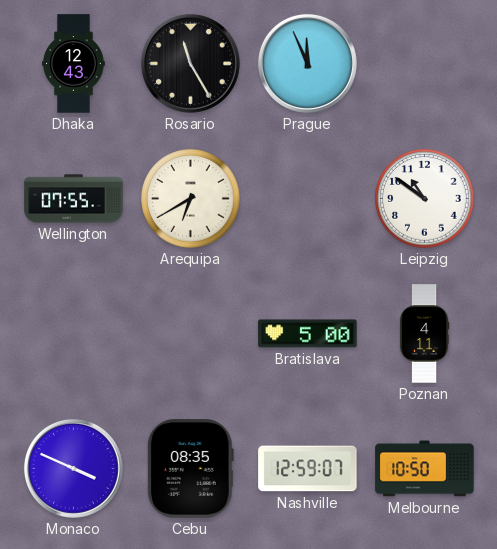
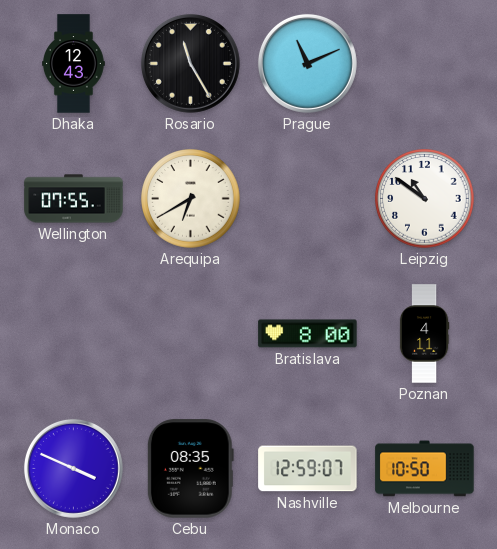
Prague: 11:56 -> 11:11 (307, 63)
Bratislava: 5:00 -> 8:00 (308, 334)
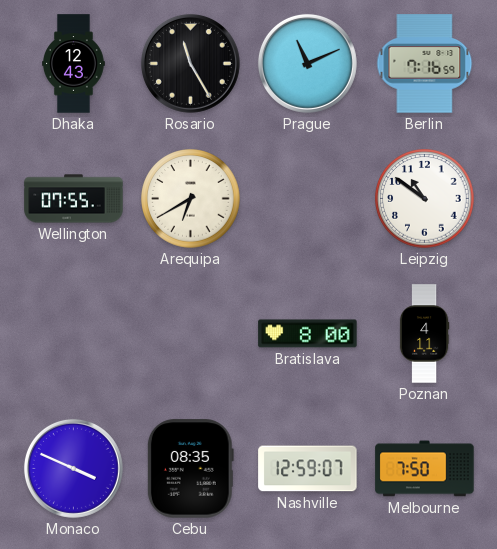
Berlin: none -> 7:16 (425, 64)
Melbourne: 10:50 -> 7:50 (425, 469)
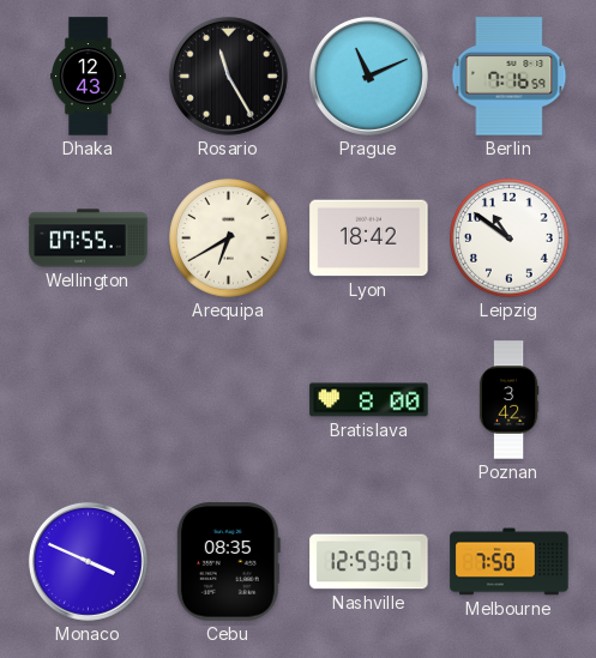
Lyon: none -> 18:42 (369, 239)
Poznan: 4:11 -> 3:42 (508, 400)
